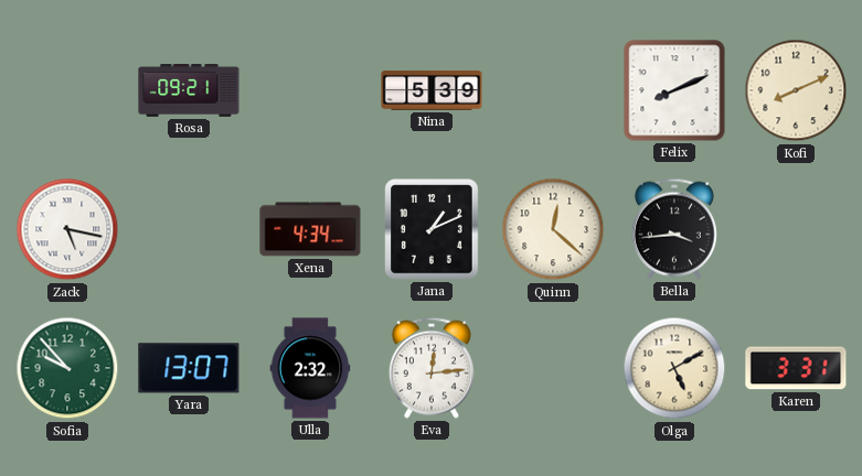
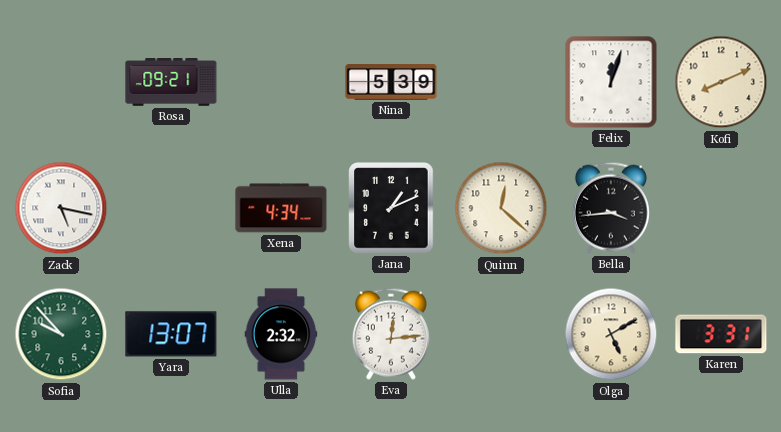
Felix: 8:11 -> 12:03 (611, 82)
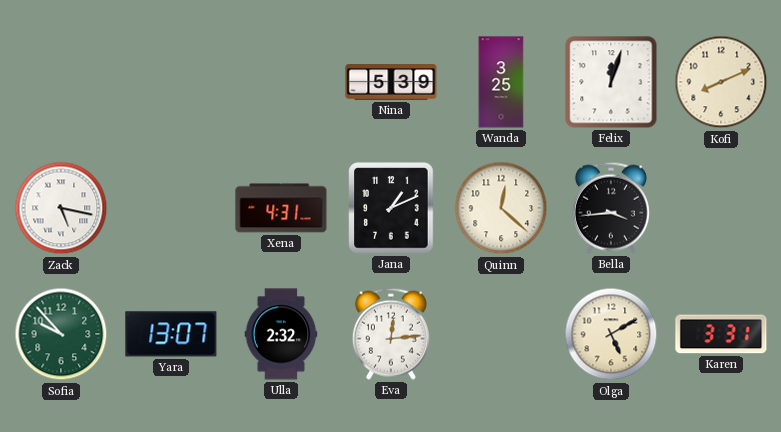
Rosa: 09:21 -> none (171, 83)
Wanda: none -> 3:25 (501, 82)
Xena: 4:34 -> 4:31 (281, 208)
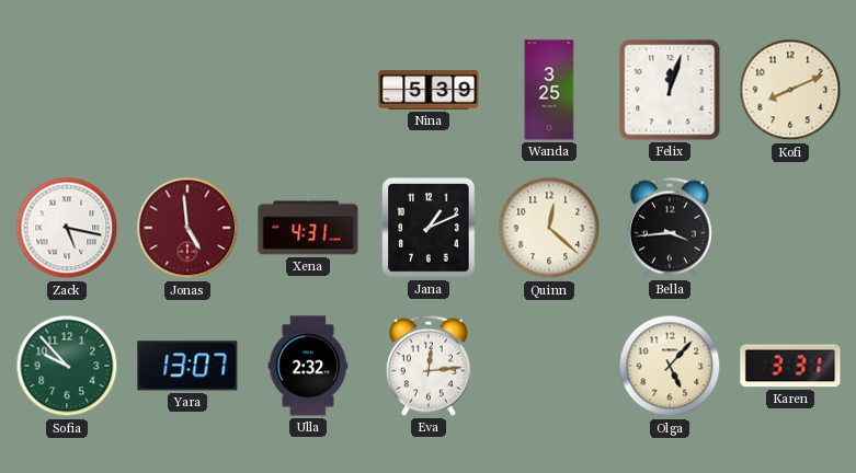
Jonas: none -> 4:59 (187, 228)
Olga: 5:10 -> 5:07 (670, 366)
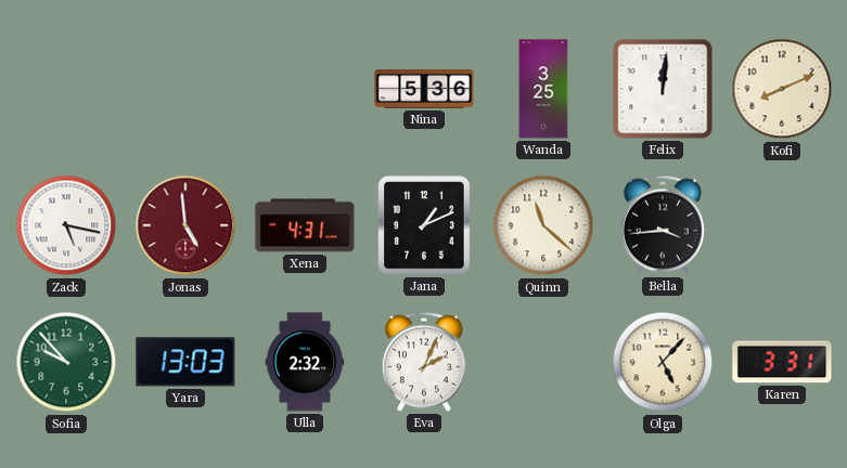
Nina: 5:39 -> 5:36 (424, 89)
Felix: 12:03 -> 12:01 (663, 89)
Quinn: 12:22 -> 11:22 (543, 225)
Yara: 13:07 -> 13:03 (185, 362)
Eva: 12:14 -> 2:04 (424, 362)
